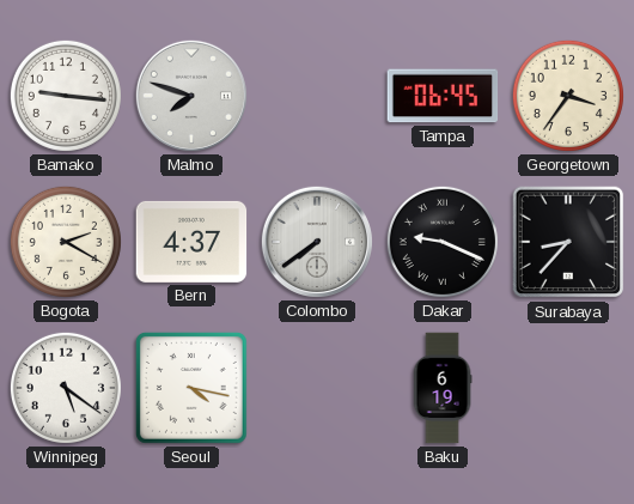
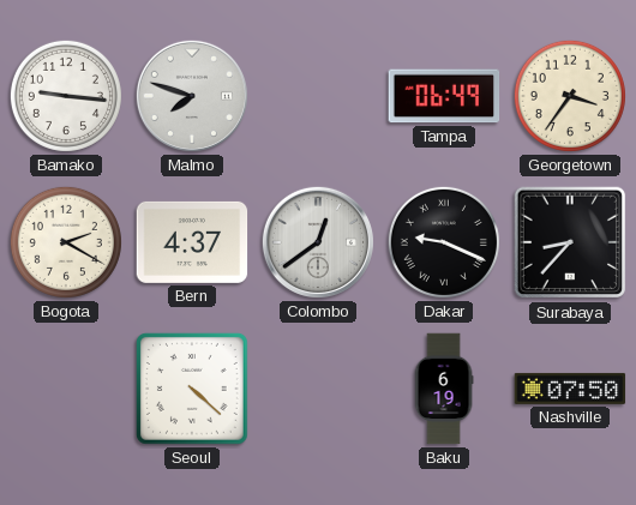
Tampa: 06:45 -> 06:49 (444, 96)
Colombo: 7:39 -> 12:39 (318, 242)
Winnipeg: 5:21 -> none (66, 388)
Seoul: 4:17 -> 4:22 (192, 389)
Nashville: none -> 07:50 (570, 389)
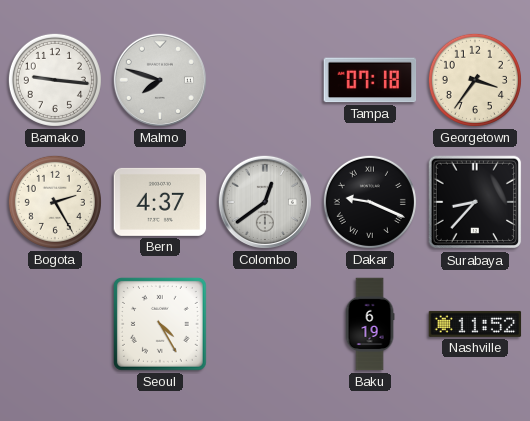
Tampa: 06:49 -> 07:18 (370, 80)
Bogota: 2:20 -> 2:25 (55, 202)
Seoul: 4:22 -> 4:25 (160, 324)
Nashville: 07:50 -> 11:52 (475, 324)
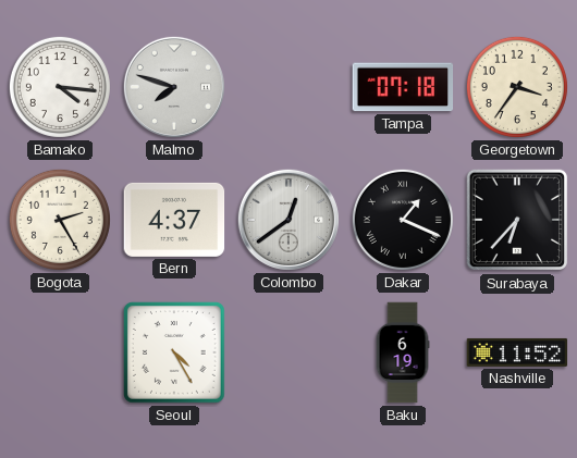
Bamako: 9:16 -> 4:16 (60, 87)
Dakar: 9:19 -> 1:19 (403, 220)
Surabaya: 8:37 -> 6:37 (517, 220)
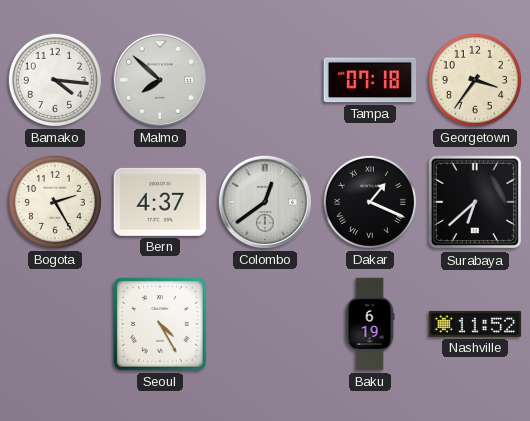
Malmo: 7:48 -> 7:52 (160, 80)
Surabaya: 6:37 -> 6:38 (475, 202)
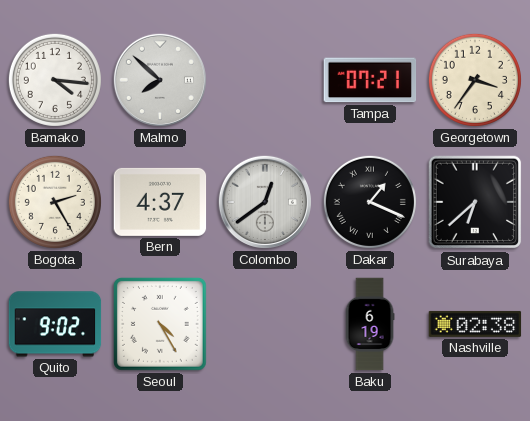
Tampa: 07:18 -> 07:21 (370, 80)
Quito: none -> 9:02 (55, 324)
Nashville: 11:52 -> 02:38 (475, 324)
